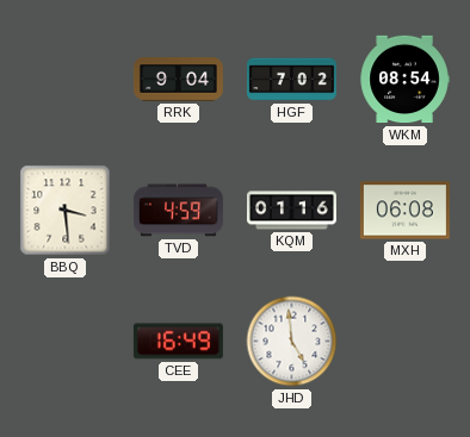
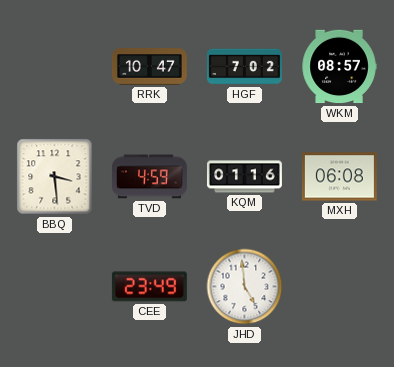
RRK: 9:04 -> 10:47 (149, 67)
WKM: 08:54 -> 08:57 (339, 67)
CEE: 16:49 -> 23:49 (149, 287)
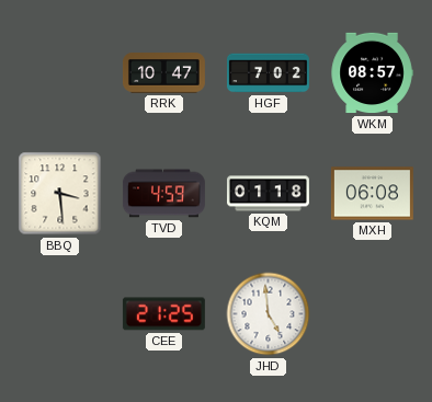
KQM: 01:16 -> 01:18 (269, 194)
CEE: 23:49 -> 21:25 (163, 314)
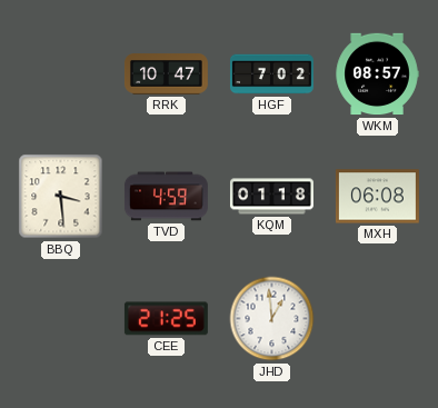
JHD: 4:59 -> 12:59 (272, 319)
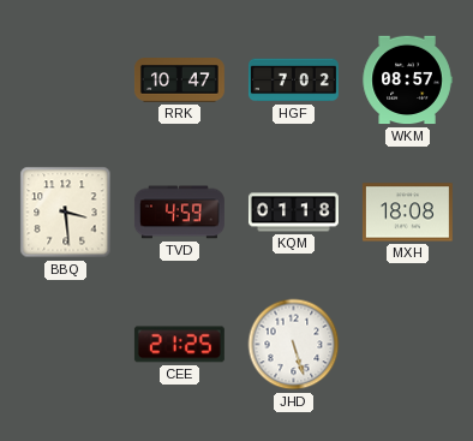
MXH: 06:08 -> 18:08 (407, 213)
JHD: 12:59 -> 5:27 (294, 345)
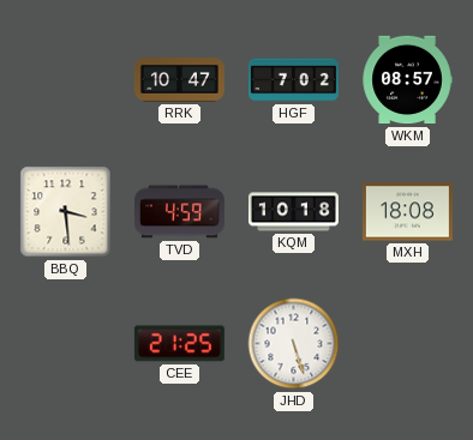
KQM: 01:18 -> 10:18 (294, 212)
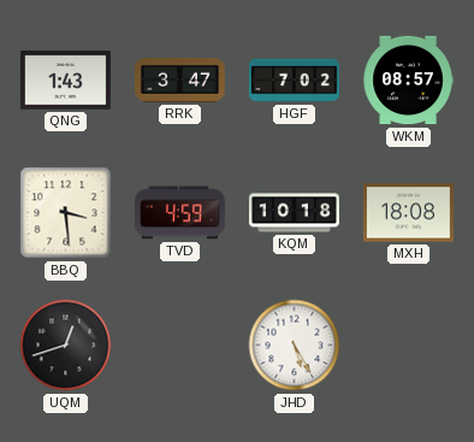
QNG: none -> 1:43 (65, 81)
RRK: 10:47 -> 3:47 (179, 81)
UQM: none -> 12:42 (66, 346)
CEE: 21:25 -> none (179, 344)
JHD: 5:27 -> 5:25 (295, 346)
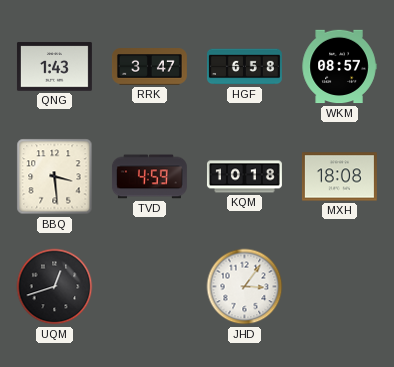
HGF: 7:02 -> 6:58 (244, 67)
JHD: 5:25 -> 3:06 (245, 287)
